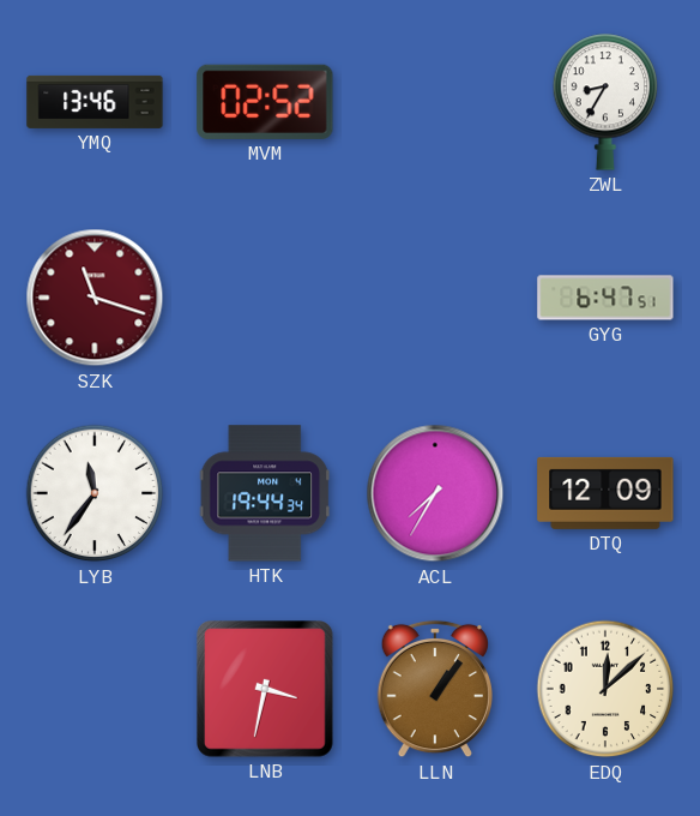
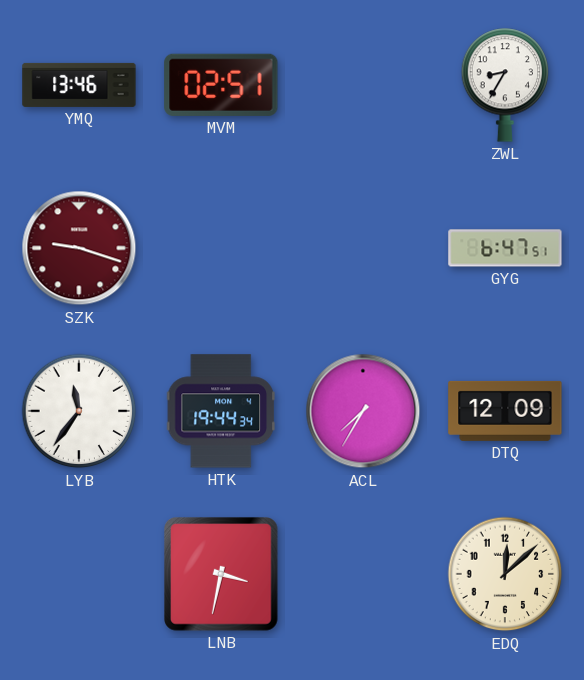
MVM: 02:52 -> 02:51 (221, 85)
SZK: 11:18 -> 9:18 (79, 248)
LLN: 1:06 -> none (434, 689)
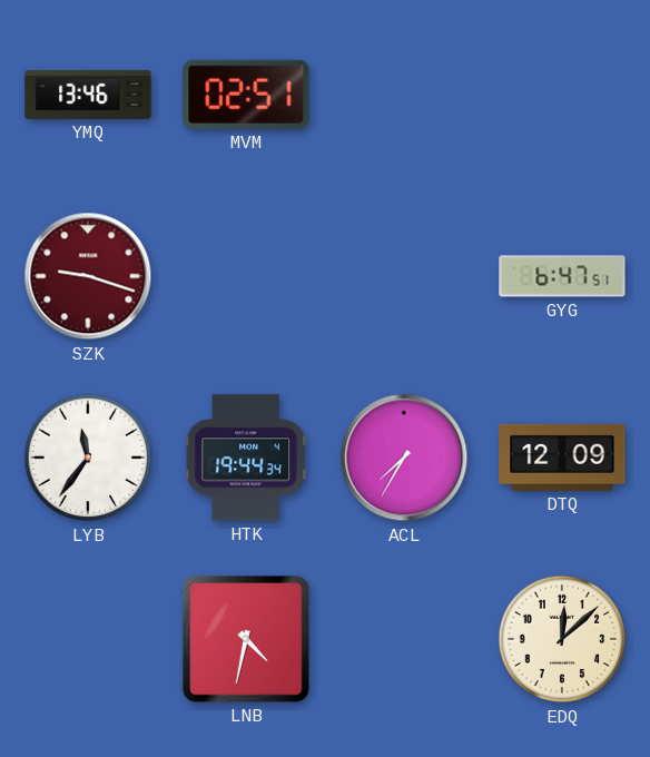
ZWL: 8:35 -> none (505, 85)
LNB: 3:32 -> 4:32 (247, 640)
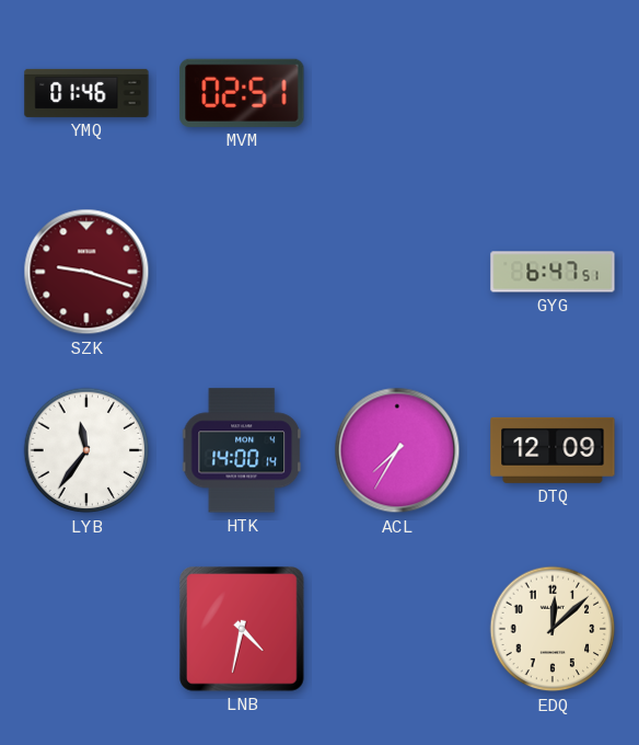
YMQ: 13:46 -> 01:46 (86, 93)
HTK: 19:44 -> 14:00 (242, 450)
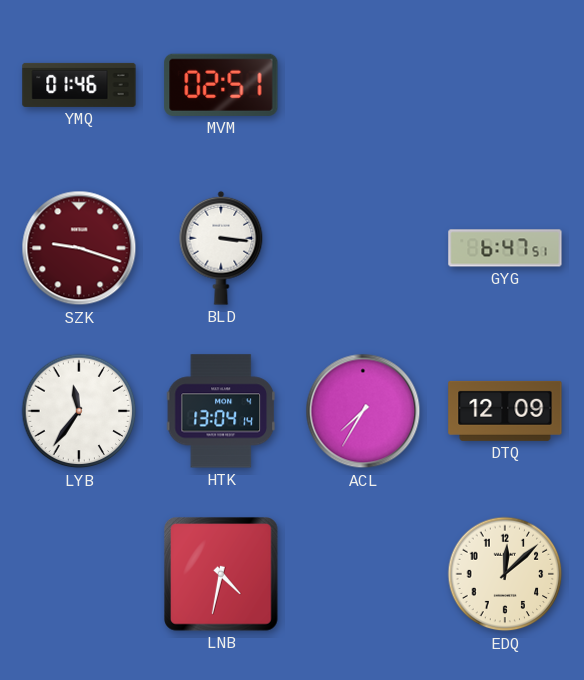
BLD: none -> 3:16 (221, 248)
HTK: 14:00 -> 13:04 (221, 411)
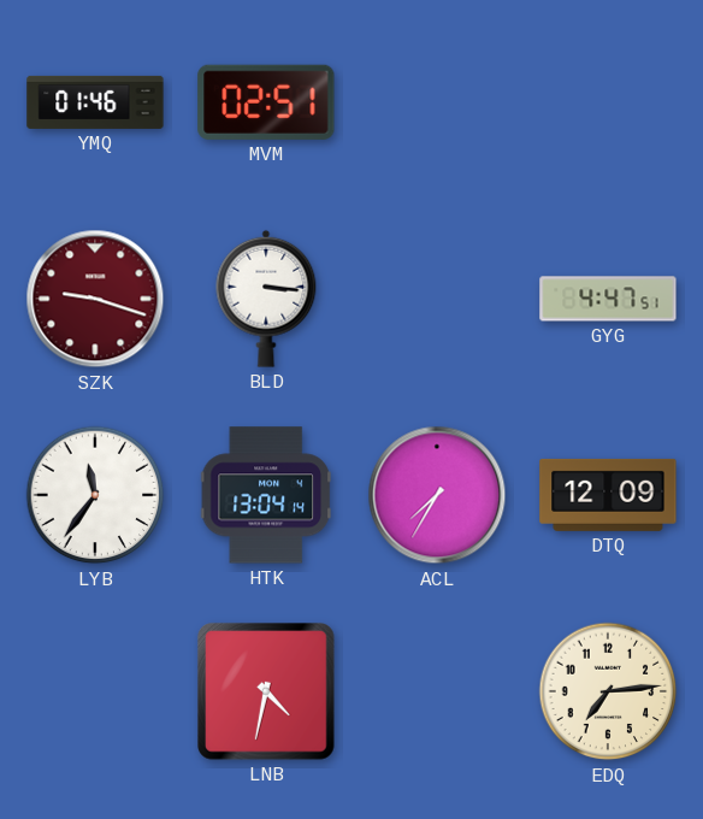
GYG: 6:47 -> 4:47 (608, 299)
EDQ: 12:08 -> 7:14 (608, 691)
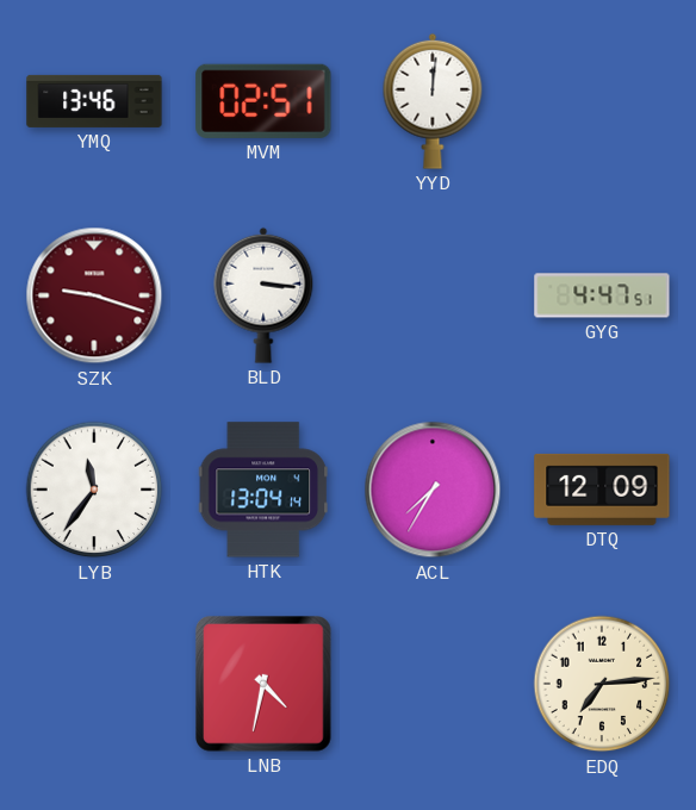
YMQ: 01:46 -> 13:46 (94, 101)
YYD: none -> 12:01 (433, 101)
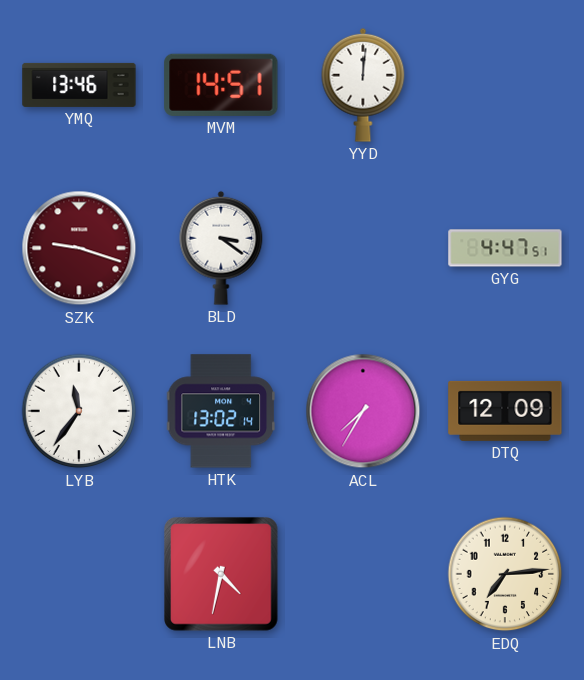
MVM: 02:51 -> 14:51 (221, 85)
BLD: 3:16 -> 3:21 (221, 248)
HTK: 13:04 -> 13:02 (221, 411)
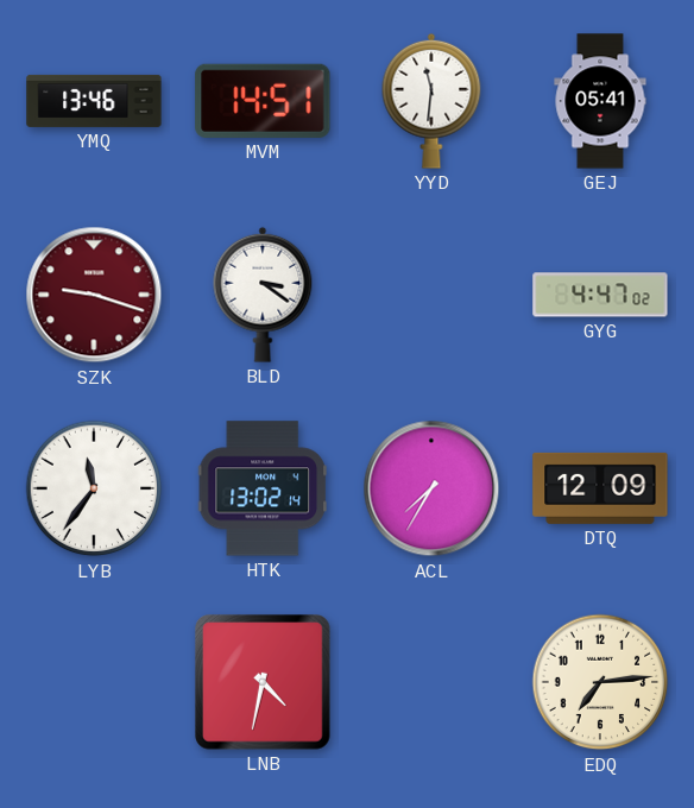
YYD: 12:01 -> 11:31 (431, 101)
GEJ: none -> 05:41 (600, 101)
GYG: 4:47:51 -> 4:47:02 (600, 295)
